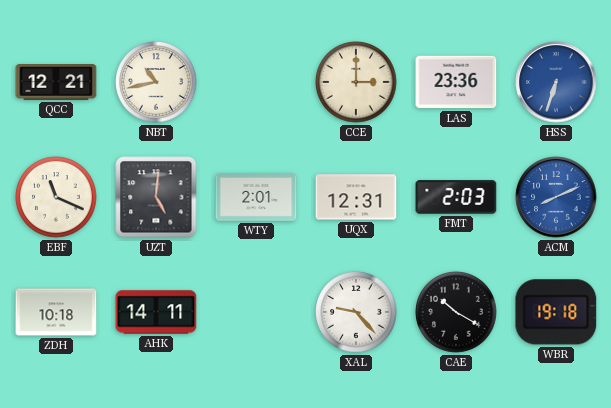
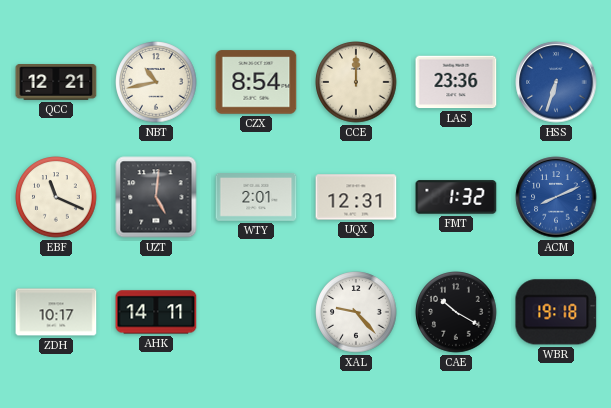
CZX: none -> 8:54 (256, 82)
CCE: 3:00 -> 12:00 (356, 82)
FMT: 2:03 -> 1:32 (456, 197)
ZDH: 10:18 -> 10:17 (56, 312)
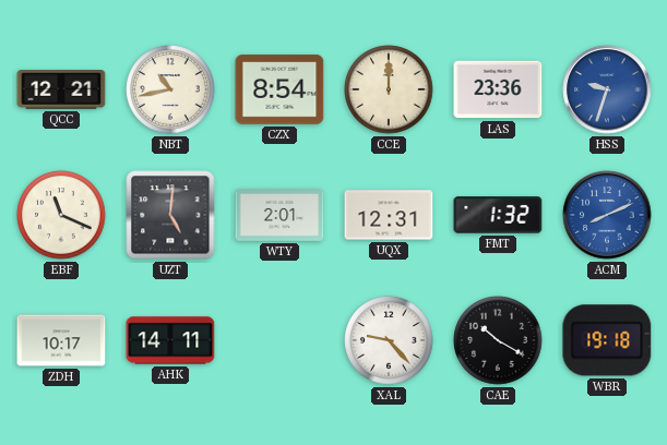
HSS: 6:33 -> 9:33 (607, 89)
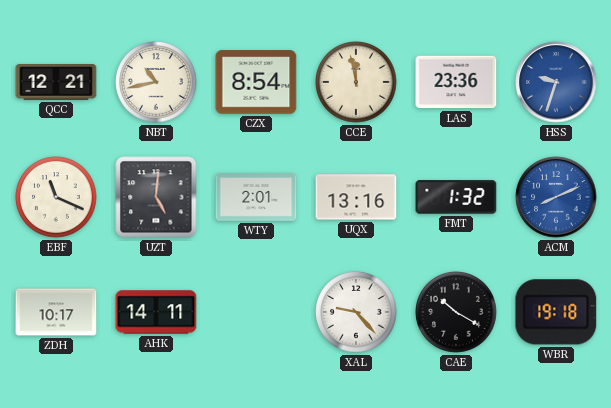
CCE: 12:00 -> 11:58 (356, 82)
UQX: 12:31 -> 13:16 (356, 197)
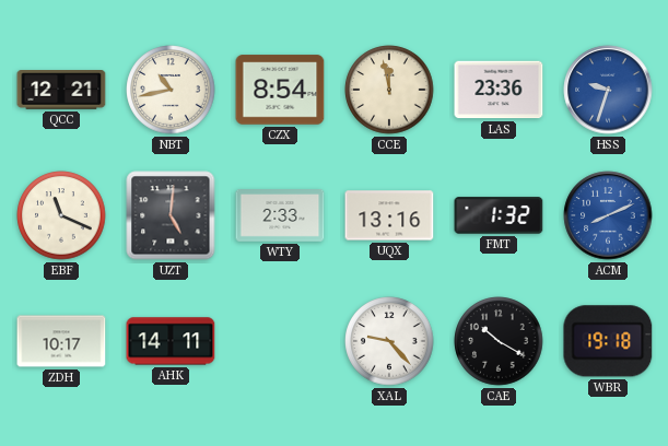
WTY: 2:01 -> 2:33 (280, 216)
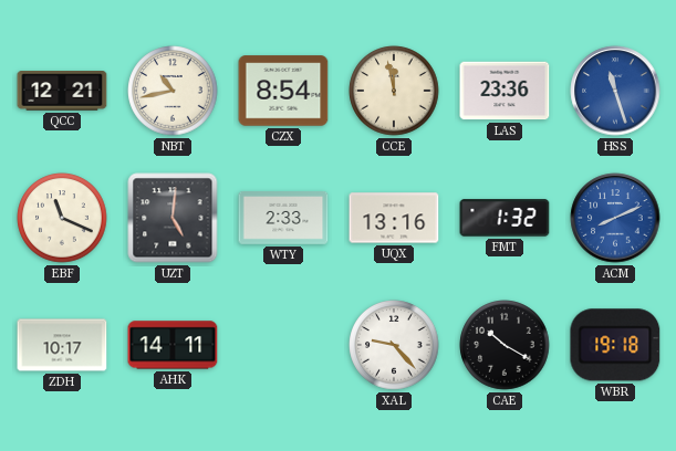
HSS: 9:33 -> 11:27 (615, 91)
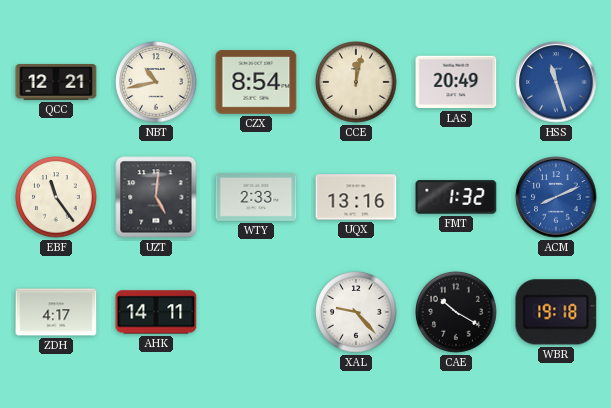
CCE: 11:58 -> 12:02 (356, 82)
LAS: 23:36 -> 20:49 (456, 82)
EBF: 11:19 -> 11:24 (56, 197)
ZDH: 10:17 -> 4:17 (56, 312)
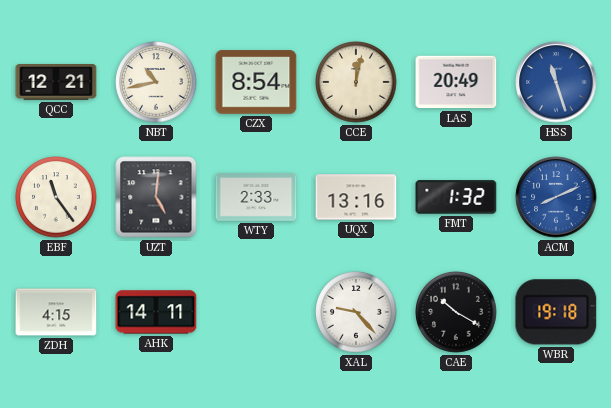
ZDH: 4:17 -> 4:15 (56, 312)
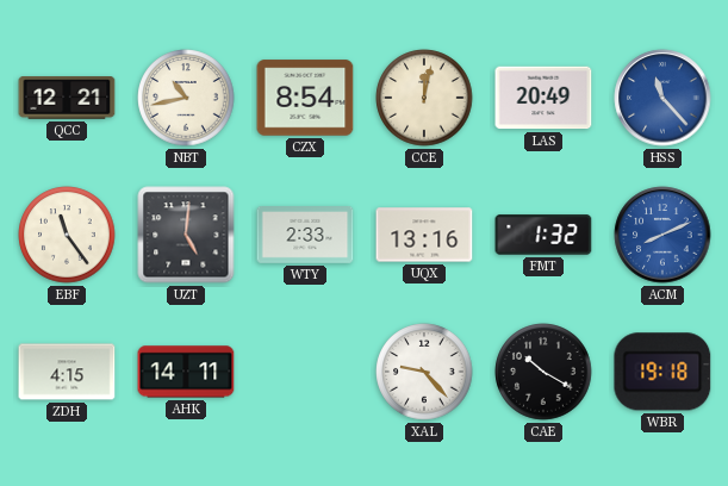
HSS: 11:27 -> 11:23 (662, 98)
